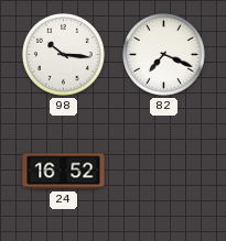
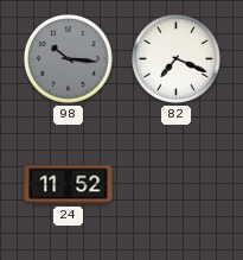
98 dial: white -> grey (69, 59)
24: 16:52 -> 11:52 (69, 185)
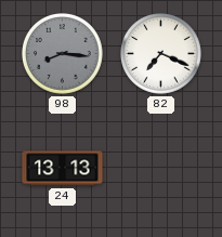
98: 10:16 -> 8:16 (63, 54)
24: 11:52 -> 13:13 (63, 169)
